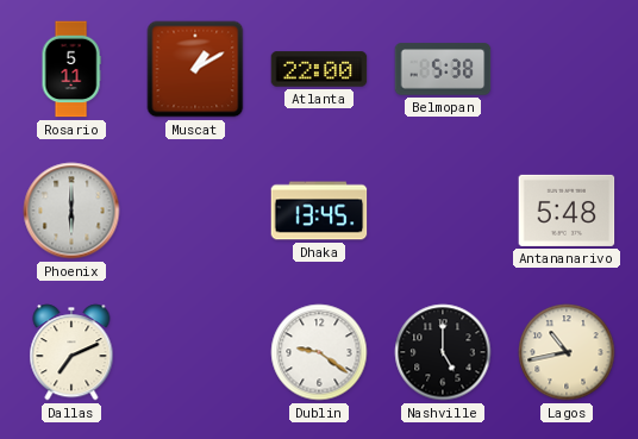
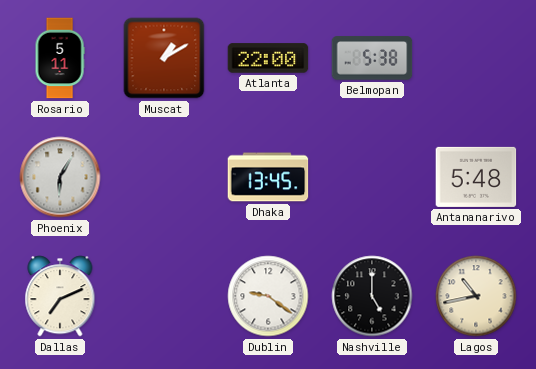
Phoenix: 6:00 -> 6:05 (60, 177)
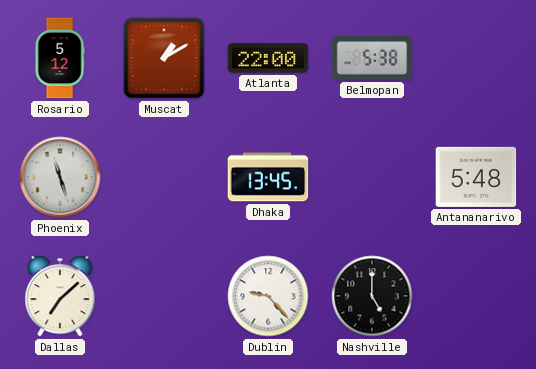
Rosario: 5:11 -> 5:12 (60, 58)
Phoenix: 6:05 -> 11:27 (60, 177)
Dallas: 7:11 -> 7:08 (60, 296)
Dublin: 9:21 -> 9:23 (268, 296)
Lagos: 10:43 -> none (476, 296)
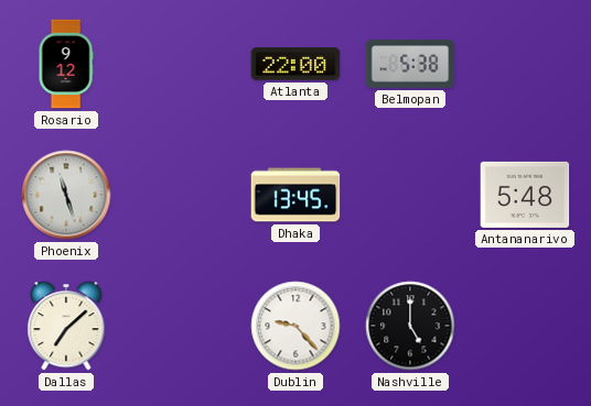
Rosario: 5:12 -> 9:12 (66, 64)
Muscat: 1:10 -> none (164, 58)
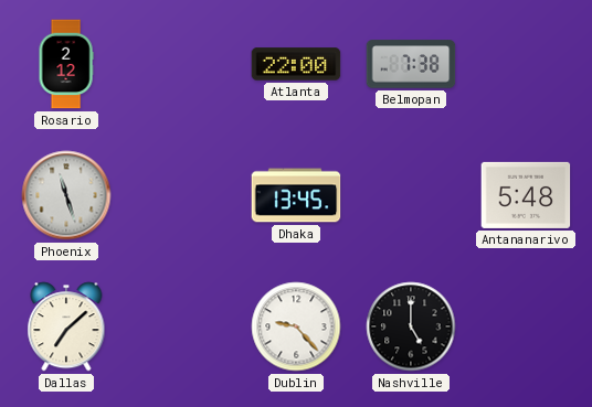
Rosario: 9:12 -> 2:12 (66, 64)
Belmopan: 5:38 -> 7:38 (411, 64)
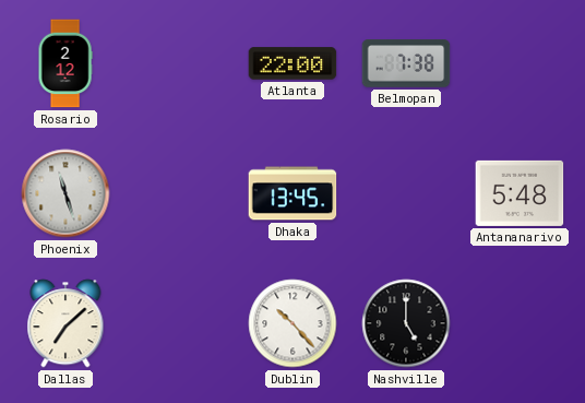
Dublin: 9:23 -> 10:23 (292, 323)
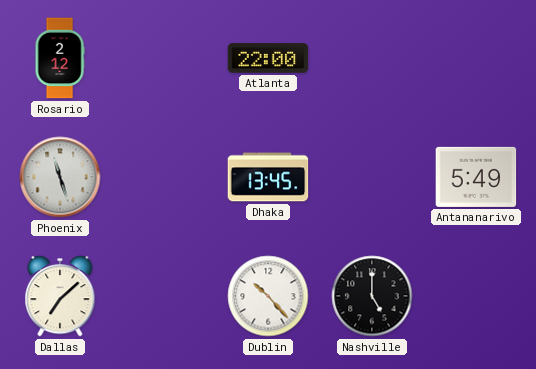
Belmopan: 7:38 -> none (406, 63)
Antananarivo: 5:48 -> 5:49 (476, 177)
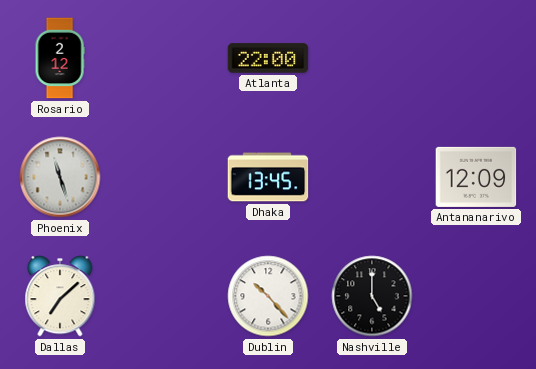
Antananarivo: 5:49 -> 12:09 (476, 177)
